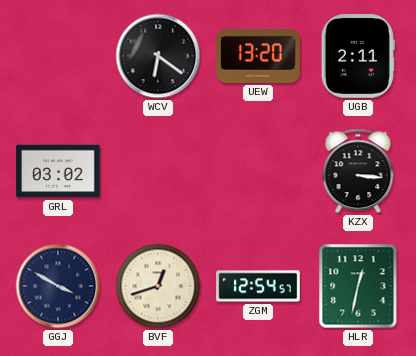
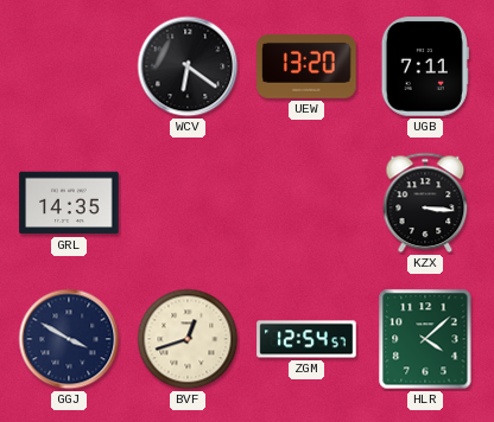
UGB: 2:11 -> 7:11 (425, 66)
GRL: 03:02 -> 14:35 (69, 203)
HLR: 12:32 -> 4:08 (425, 339)
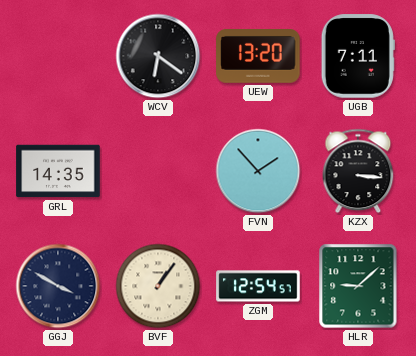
FVN: none -> 1:53 (258, 171)
BVF: 12:42 -> 1:06 (158, 286)
HLR: 4:08 -> 9:08 (358, 286)
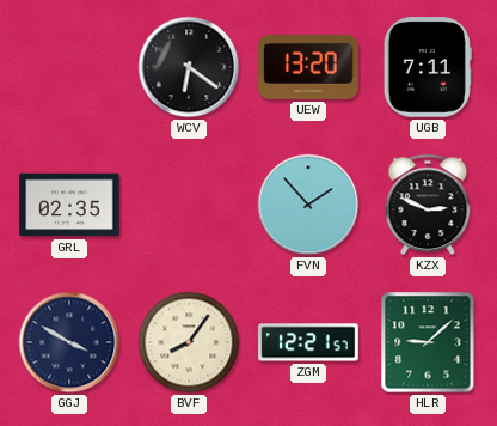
GRL: 14:35 -> 02:35 (69, 205)
KZX: 3:16 -> 2:49 (428, 205)
BVF: 1:06 -> 8:06 (189, 342)
ZGM: 12:54 -> 12:21 (308, 342)
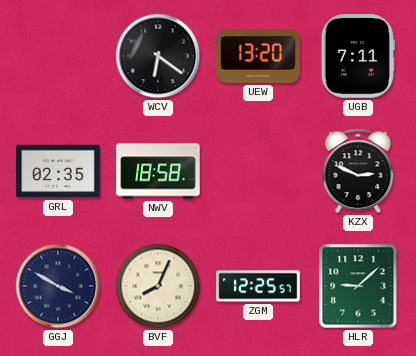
NWV: none -> 18:58 (158, 171)
FVN: 1:53 -> none (308, 205)
BVF: 8:06 -> 8:04 (158, 286)
ZGM: 12:21 -> 12:25 (258, 286)
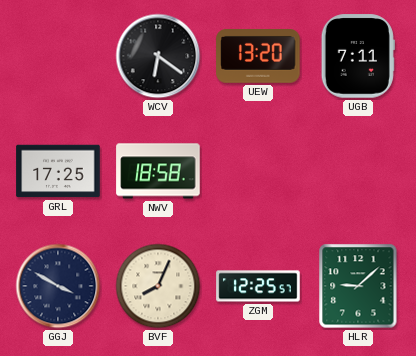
GRL: 02:35 -> 17:25 (58, 171)
KZX: 2:49 -> none (358, 171)
